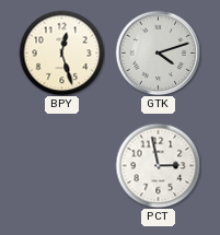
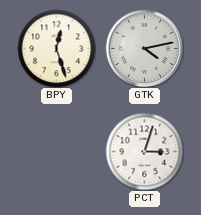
GTK: 4:12 -> 4:13 (144, 48)
PCT: 2:58 -> 3:03 (144, 151)
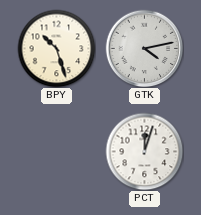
BPY: 12:27 -> 10:27 (56, 48)
PCT: 3:03 -> 12:03 (144, 151)
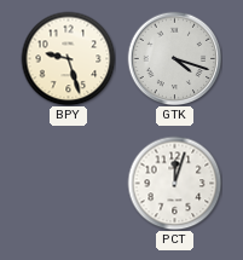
BPY: 10:27 -> 9:27 (68, 58)
GTK: 4:13 -> 4:18 (174, 58)
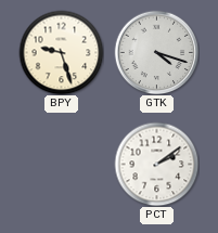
PCT: 12:03 -> 2:09 (156, 164)
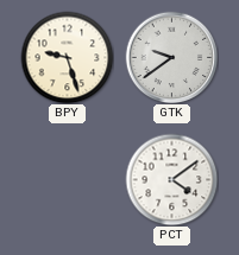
GTK: 4:18 -> 9:39 (171, 57)
PCT: 2:09 -> 4:09 (171, 179)
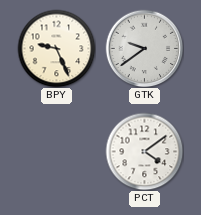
BPY: 9:27 -> 9:26 (56, 48)
